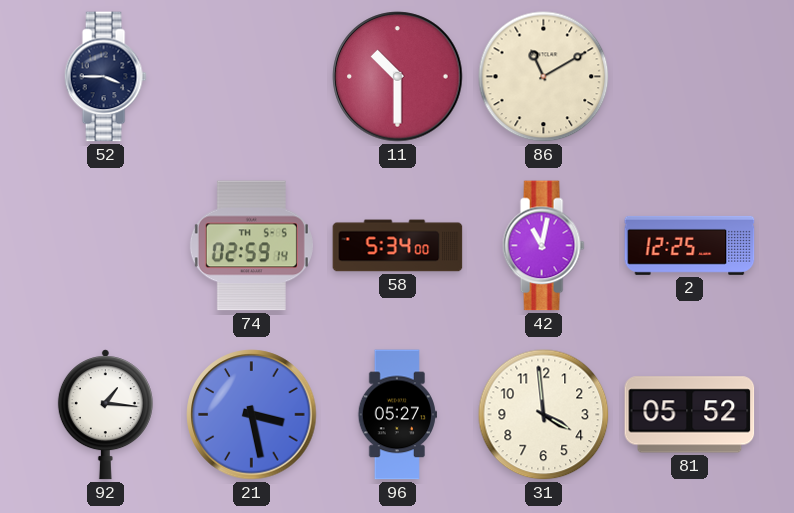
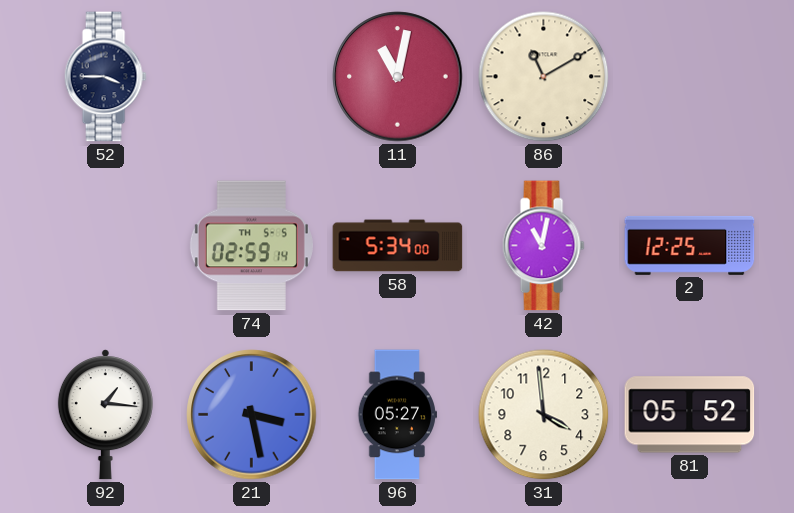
11: 10:30 -> 11:02 (398, 77)
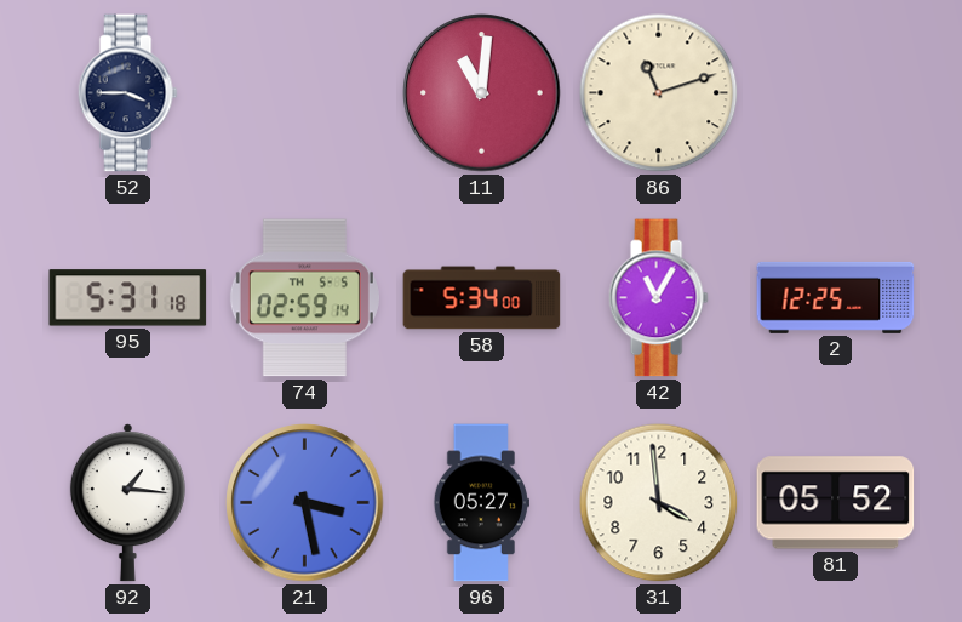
11: 11:02 -> 11:01 (482, 93)
86: 11:10 -> 11:12 (659, 93)
95: none -> 5:31 (128, 298)
42: 11:02 -> 11:05 (658, 298)
